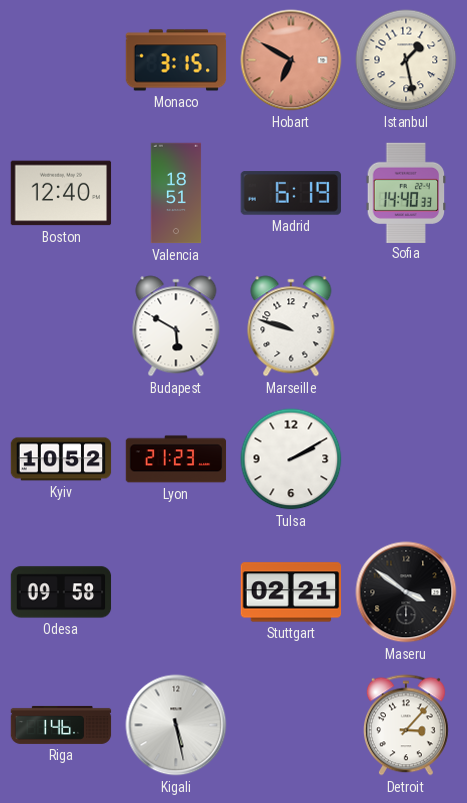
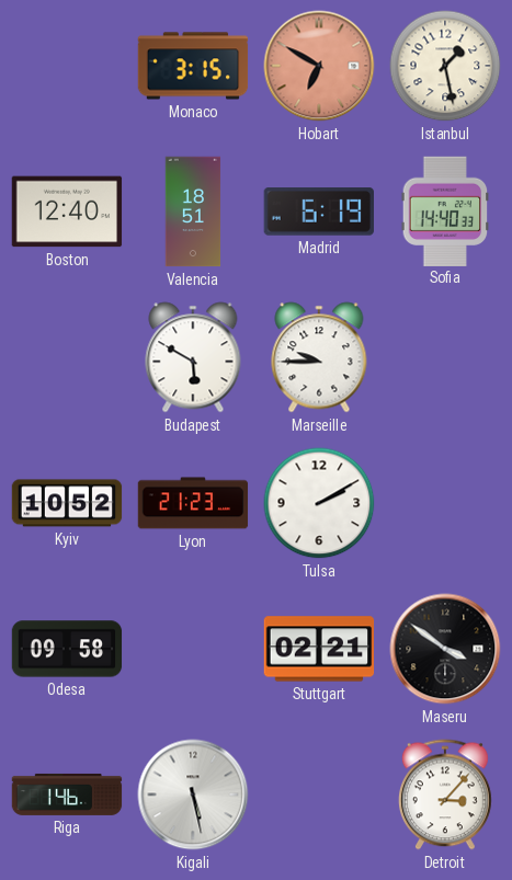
Marseille: 9:48 -> 9:45 (319, 357)
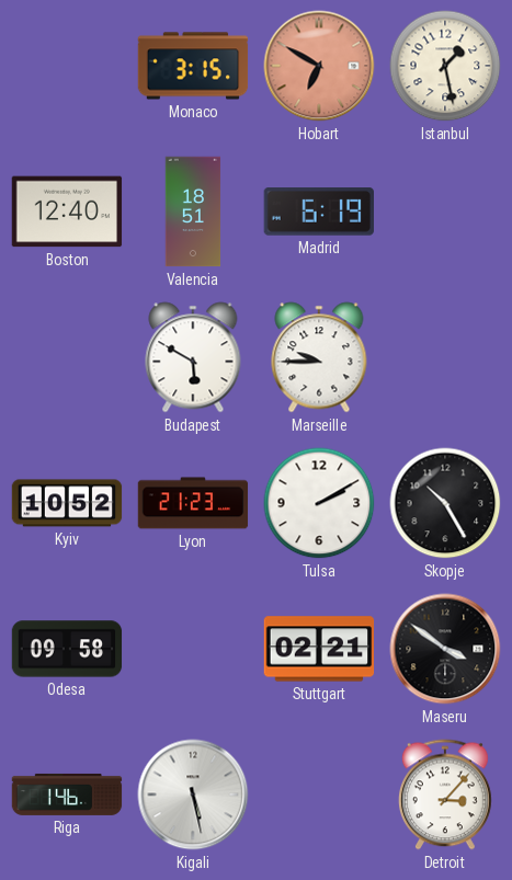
Sofia: 14:40 -> none (445, 210)
Skopje: none -> 10:25 (445, 503)
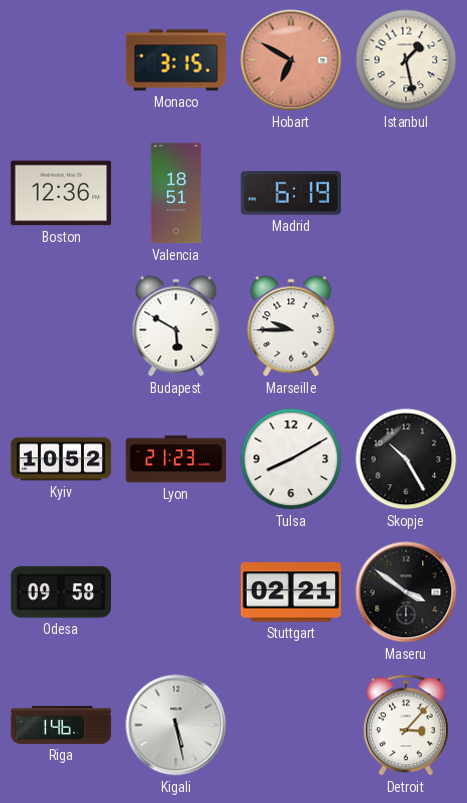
Boston: 12:40 -> 12:36 (61, 193)
Tulsa: 2:10 -> 8:10 (291, 459)
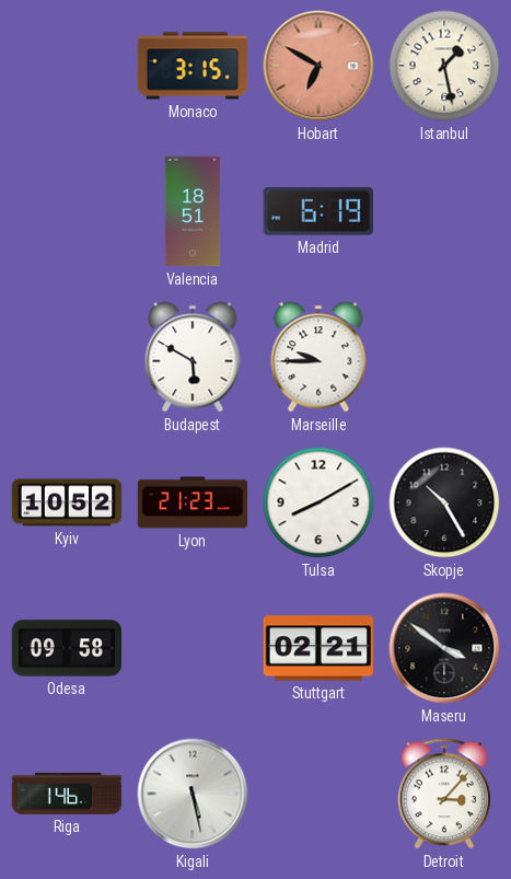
Boston: 12:36 -> none (61, 193)
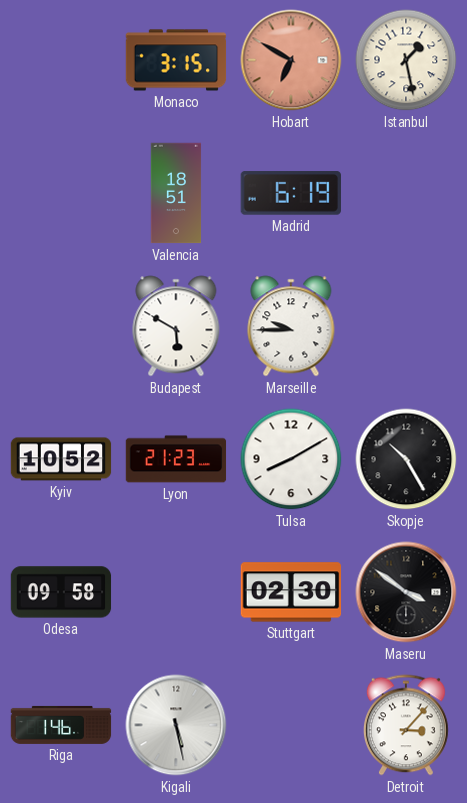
Stuttgart: 02:21 -> 02:30 (291, 592)
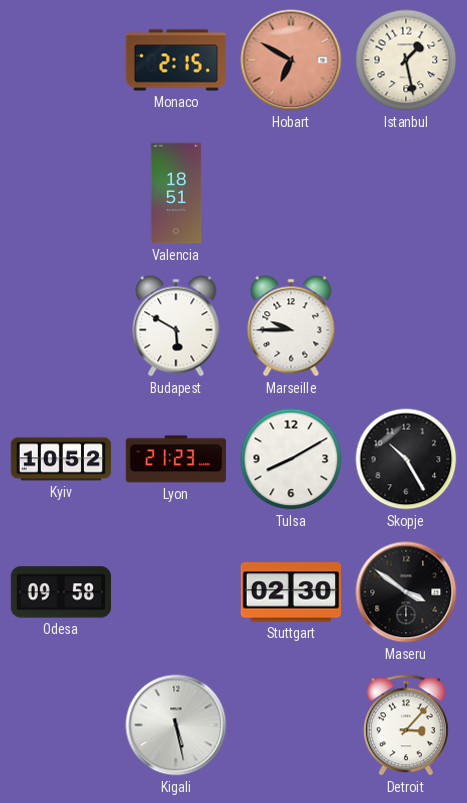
Monaco: 3:15 -> 2:15 (176, 60)
Madrid: 6:19 -> none (291, 194)
Riga: 1:46 -> none (61, 725)
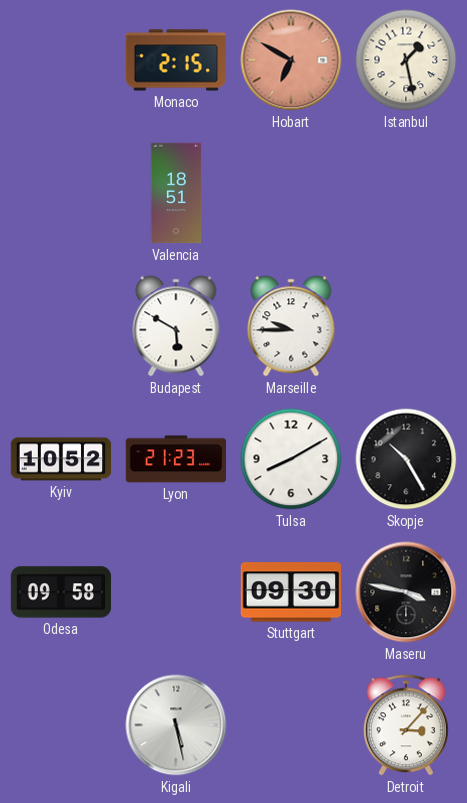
Stuttgart: 02:30 -> 09:30 (291, 592)
Maseru: 3:51 -> 3:47 (406, 592)
